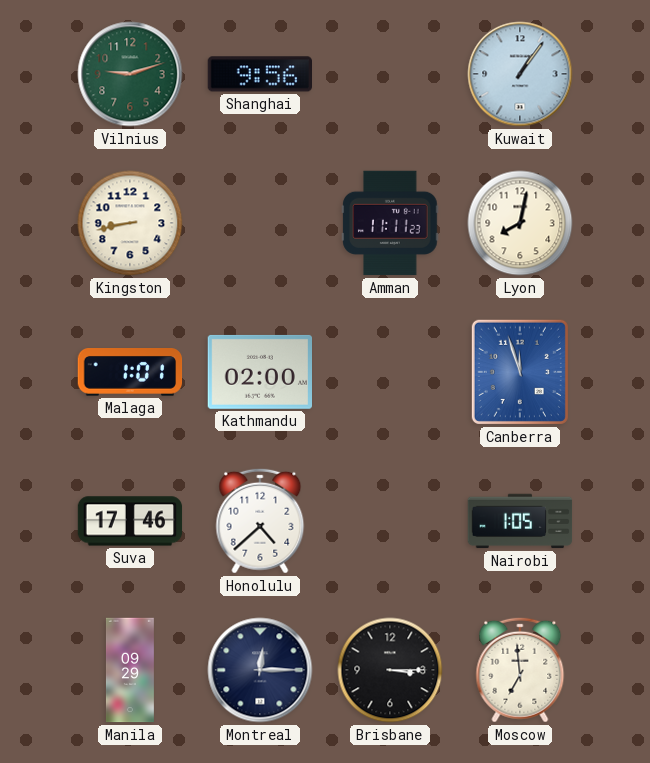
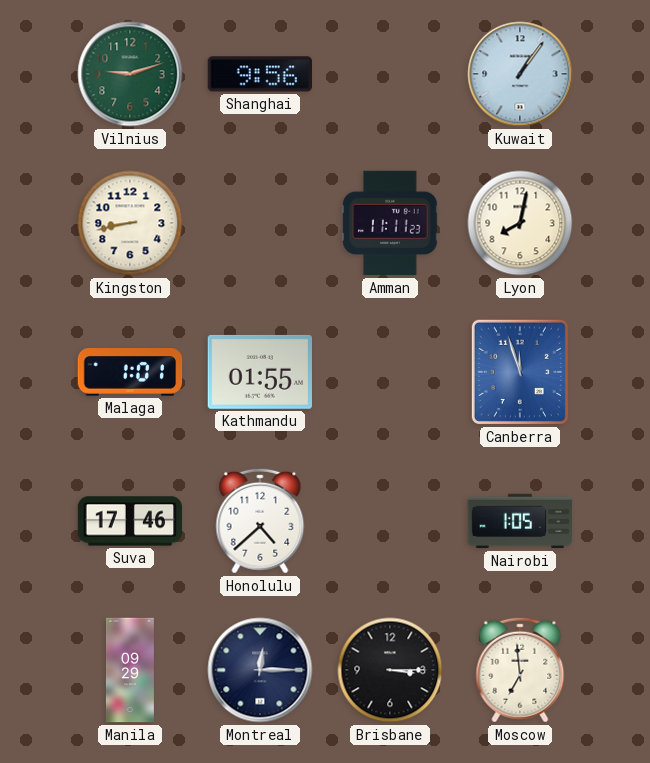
Kathmandu: 02:00 -> 01:55 (259, 372)
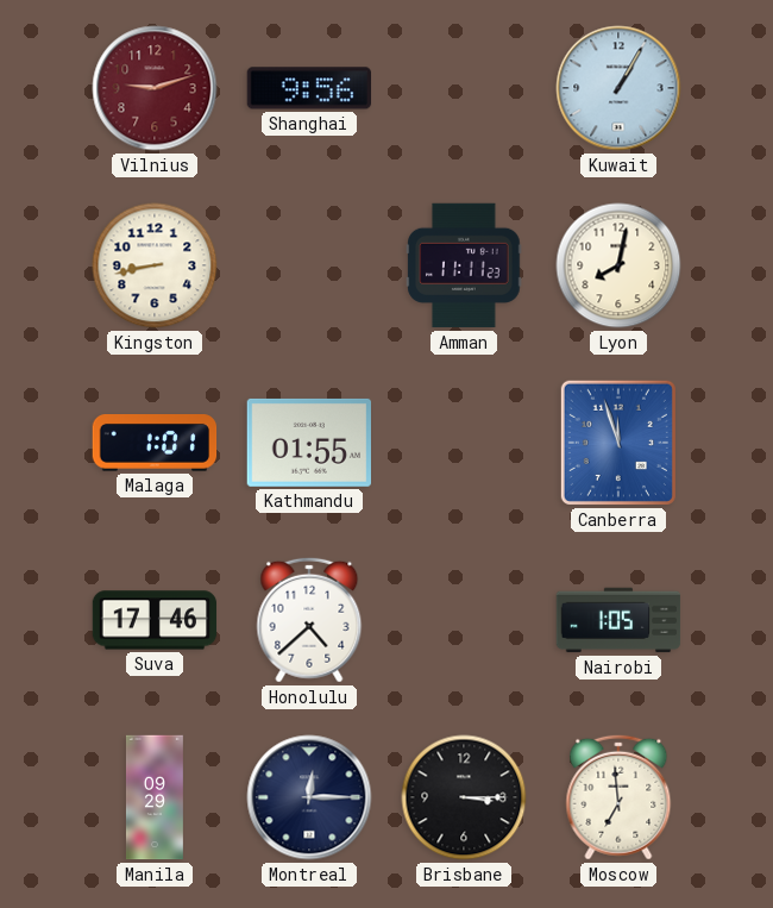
Vilnius dial: green -> burgundy (155, 88)
Kuwait: 1:06 -> 1:05 (618, 88)
